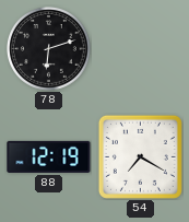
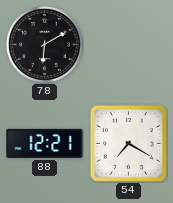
78: 6:12 -> 6:10 (45, 45)
88: 12:19 -> 12:21 (45, 143)
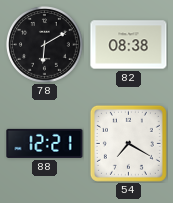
82: none -> 08:38 (129, 45)
